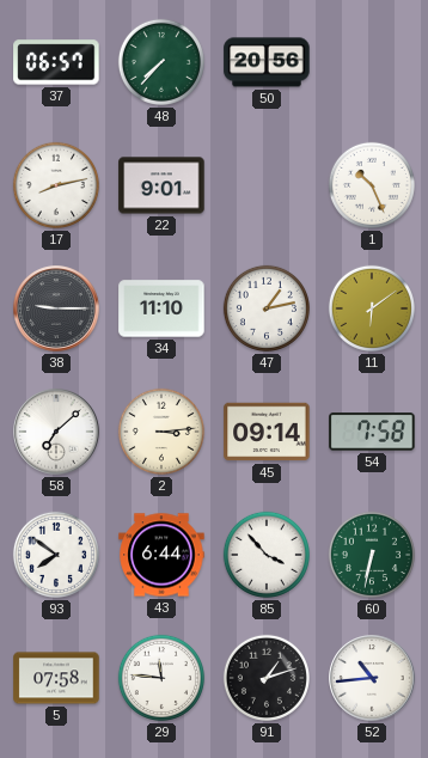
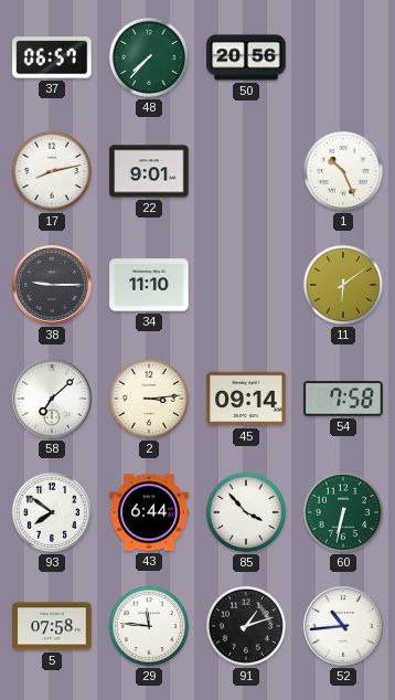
47: 1:13 -> none (267, 308)
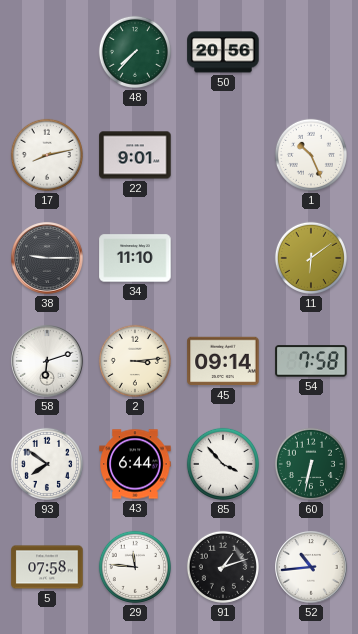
37: 06:57 -> none (52, 57)
58: 7:08 -> 6:12 (47, 361)
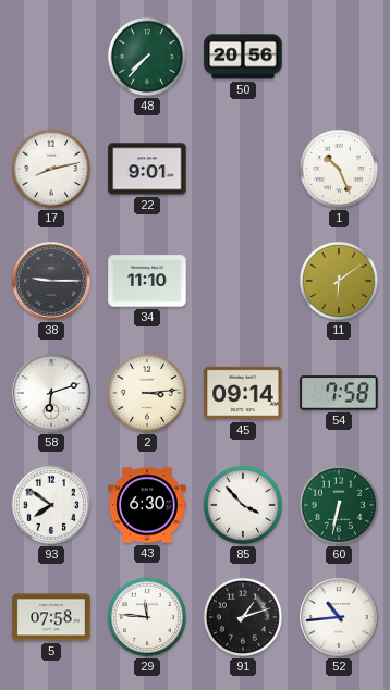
43: 6:44 -> 6:30 (147, 505)
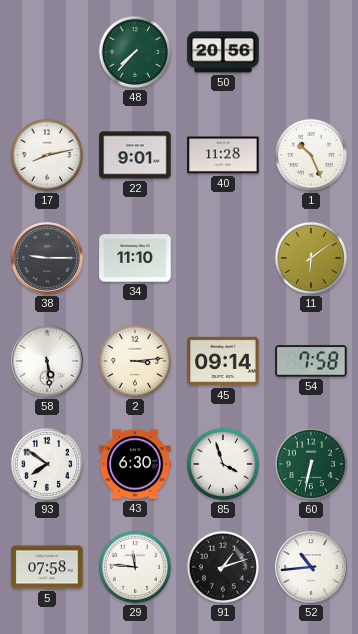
40: none -> 11:28 (223, 155)
58: 6:12 -> 5:29 (47, 361)
85: 3:53 -> 3:57 (223, 464)
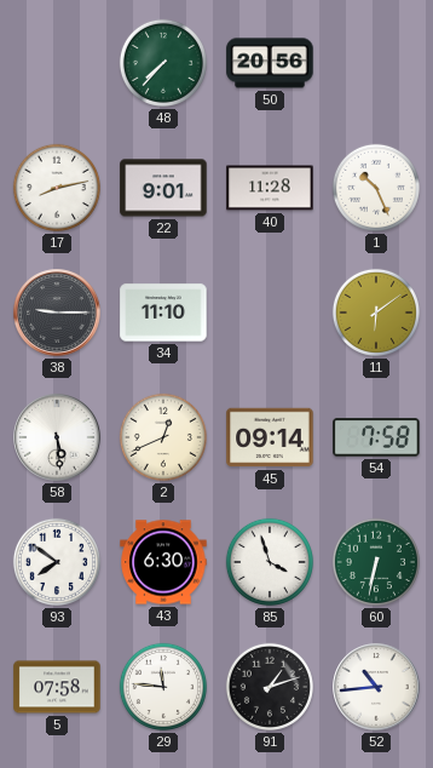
2: 3:14 -> 12:41 (163, 437)
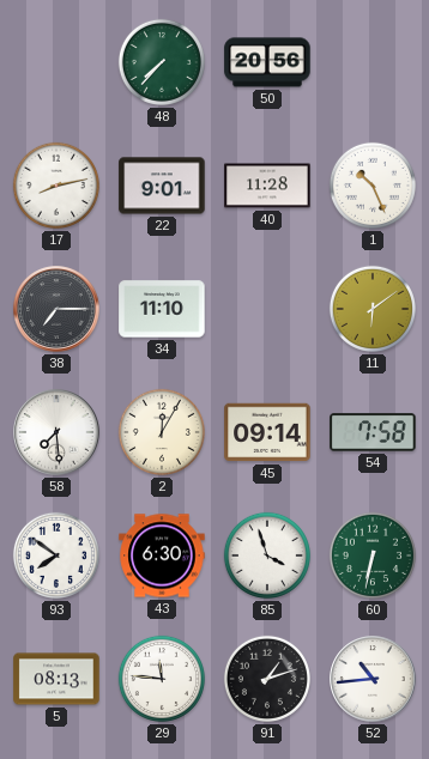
38: 9:15 -> 7:15 (56, 309)
58: 5:29 -> 7:29 (56, 432)
2: 12:41 -> 12:05 (162, 432)
5: 07:58 -> 08:13 (56, 679)
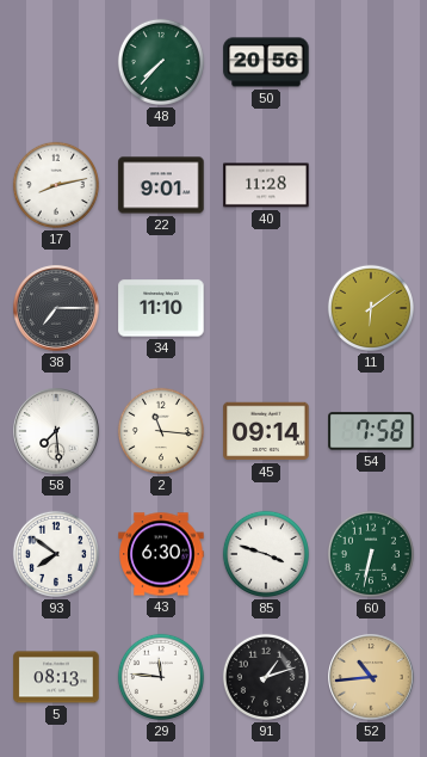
1: 10:26 -> none (373, 186)
2: 12:05 -> 11:16 (161, 431)
85: 3:57 -> 3:48 (266, 554)
52 dial: white -> champagne (371, 677)
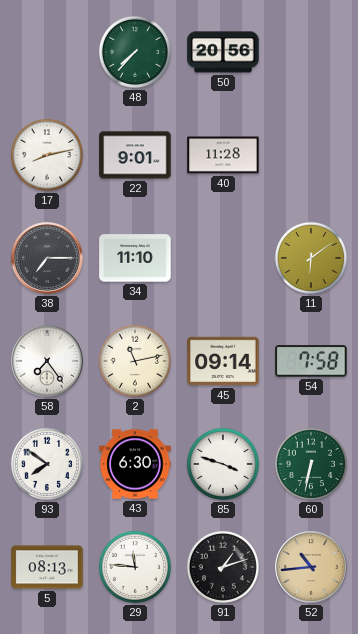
58: 7:29 -> 7:24 (47, 361)
2: 11:16 -> 11:13 (135, 361)
